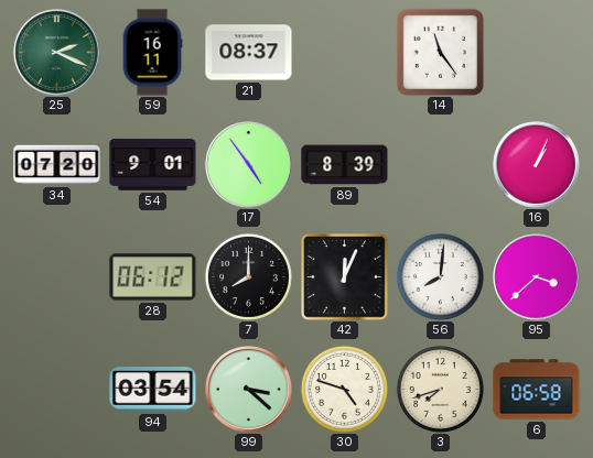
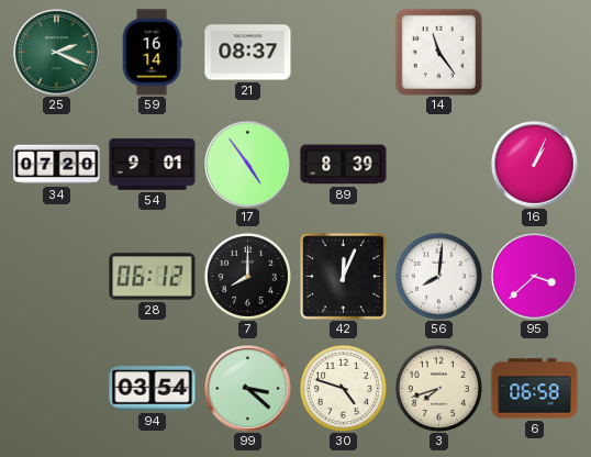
59: 16:11 -> 16:14 (152, 53)
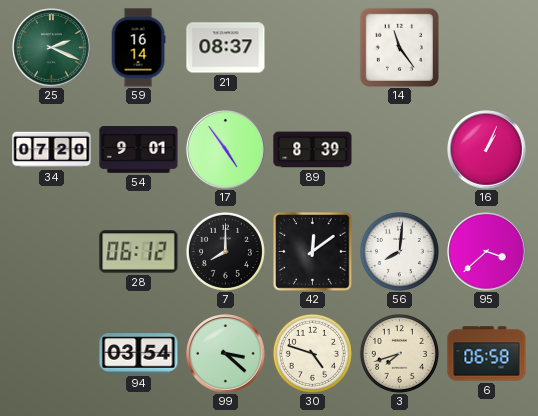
42: 12:04 -> 12:09 (313, 252)
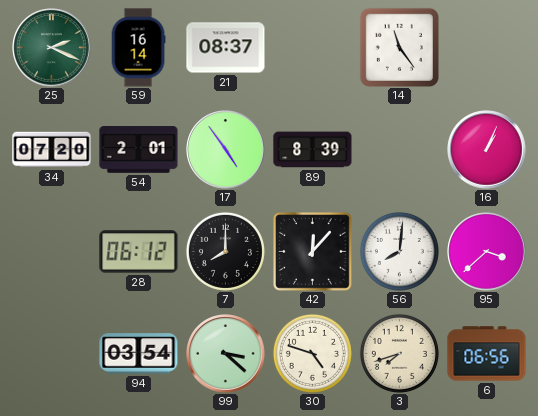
54: 9:01 -> 2:01 (139, 150)
42: 12:09 -> 12:07 (313, 252)
6: 06:58 -> 06:56 (487, 354)
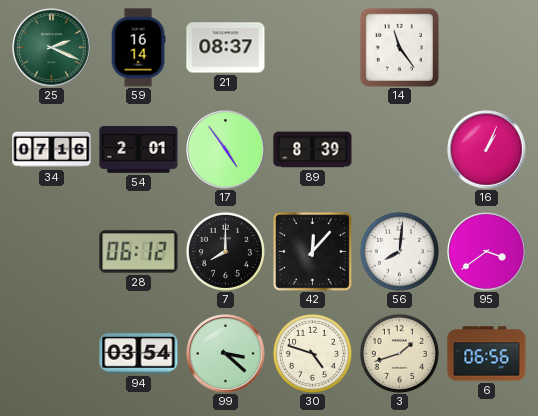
34: 07:20 -> 07:16 (52, 150)
95: 3:38 -> 3:39 (487, 252)
3: 7:42 -> 1:42 (399, 353)
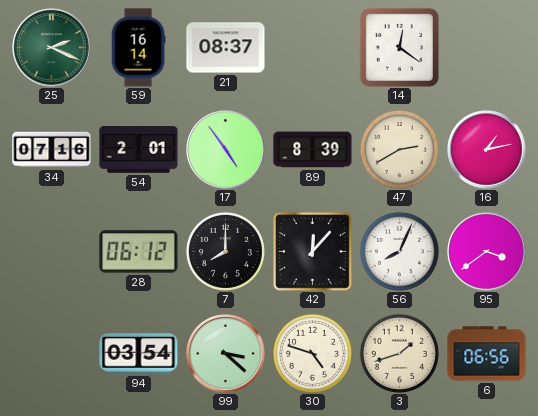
14: 11:24 -> 12:21 (399, 47)
47: none -> 2:40 (399, 149)
16: 1:04 -> 1:13 (487, 150)
56: 8:01 -> 8:04 (399, 251)
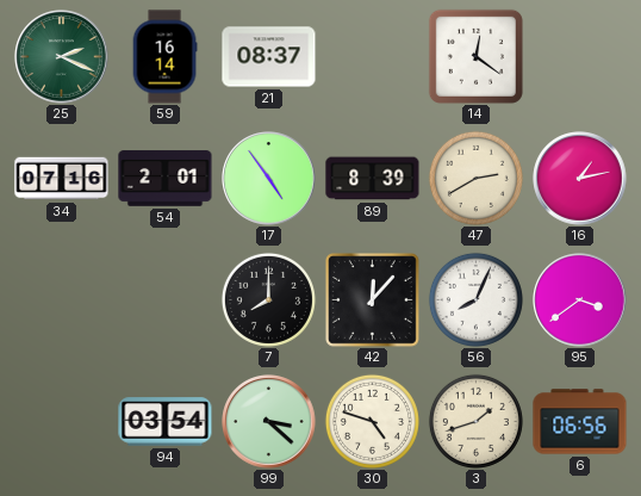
28: 06:12 -> none (139, 252)
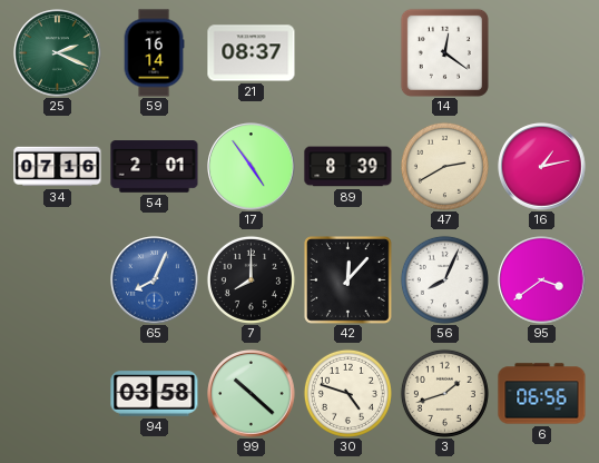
65: none -> 8:04 (155, 280)
94: 03:54 -> 03:58 (155, 394)
99: 3:22 -> 10:22 (252, 394)
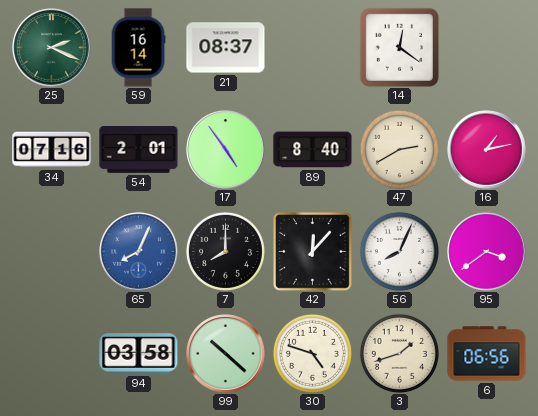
89: 8:39 -> 8:40 (313, 150)
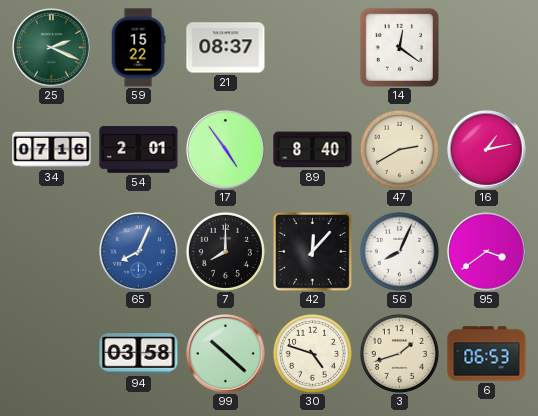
59: 16:14 -> 15:22 (138, 48)
6: 06:56 -> 06:53 (487, 354)
